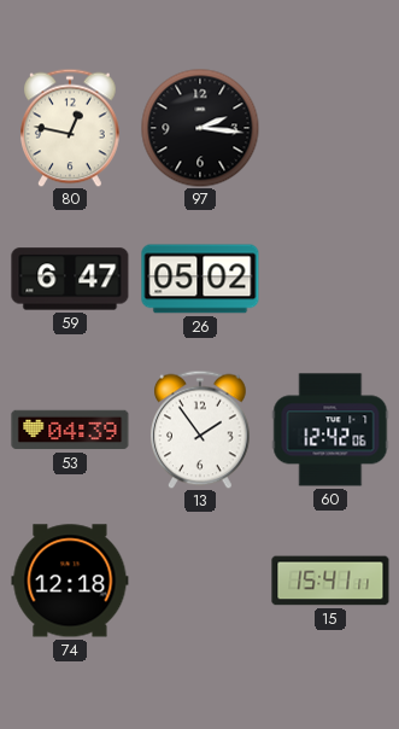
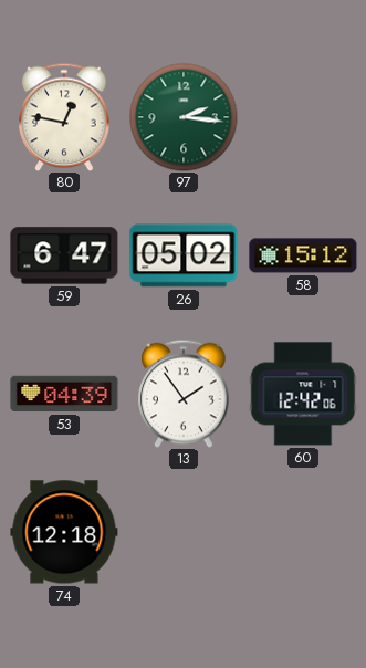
97 dial: black -> green (184, 117)
58: none -> 15:12 (303, 255)
15: 15:41 -> none (330, 581)
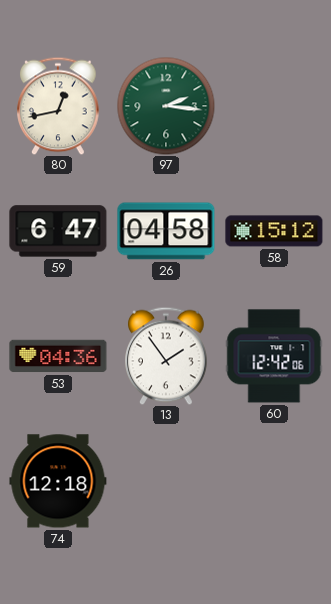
80: 12:47 -> 12:43 (59, 106)
26: 05:02 -> 04:58 (166, 231)
53: 04:39 -> 04:36 (58, 356)
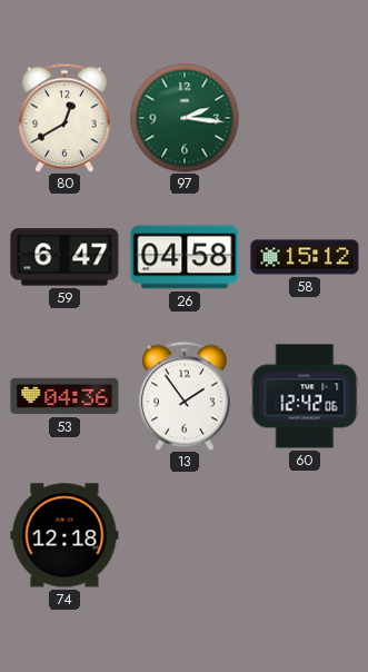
80: 12:43 -> 12:40 (66, 118)
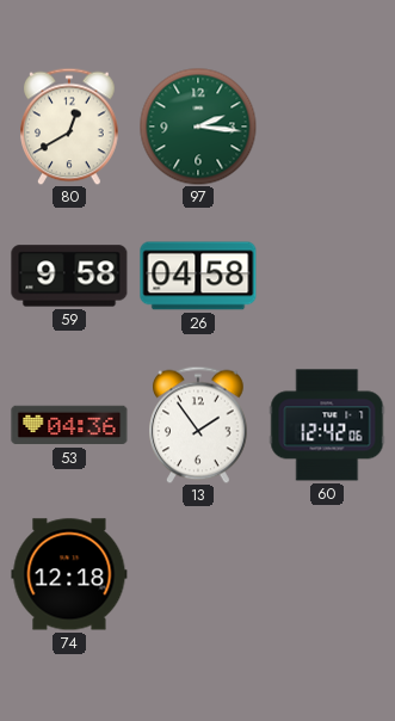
59: 6:47 -> 9:58 (69, 276)
58: 15:12 -> none (305, 257)
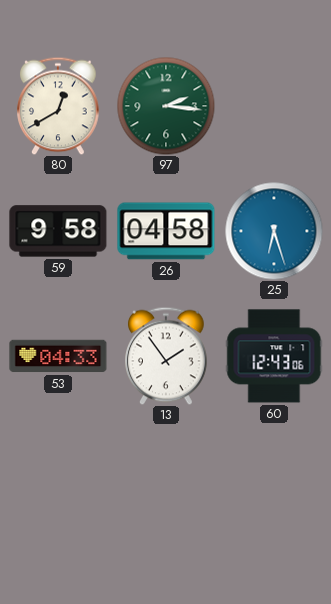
25: none -> 6:27 (274, 231)
53: 04:36 -> 04:33 (58, 356)
60: 12:42 -> 12:43 (274, 356)
74: 12:18 -> none (69, 574)
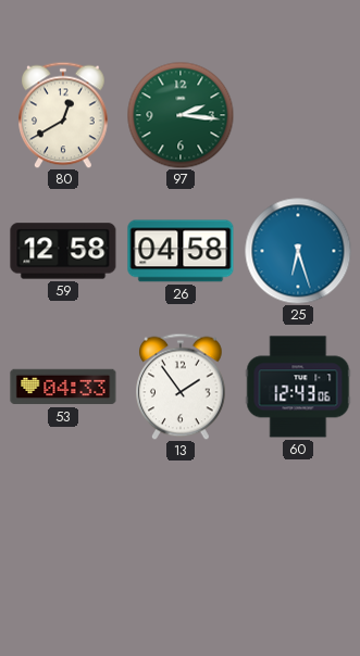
59: 9:58 -> 12:58 (63, 251)
